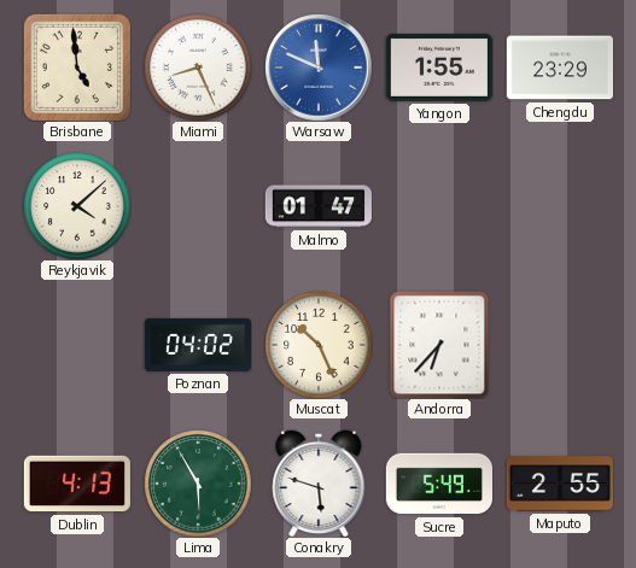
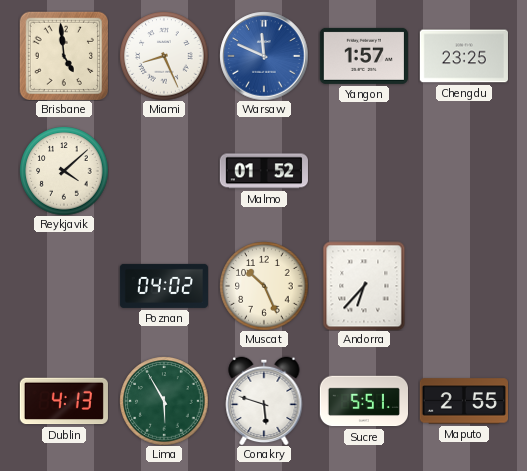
Yangon: 1:55 -> 1:57 (364, 56)
Chengdu: 23:29 -> 23:25 (464, 56)
Malmo: 01:47 -> 01:52 (264, 171)
Sucre: 5:49 -> 5:51 (363, 401)
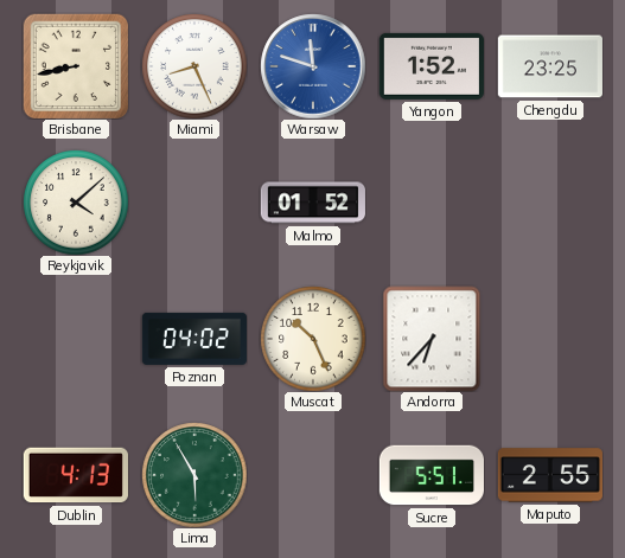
Brisbane: 4:59 -> 8:43 (75, 65)
Warsaw: 11:49 -> 11:48 (313, 66)
Yangon: 1:57 -> 1:52 (432, 66)
Conakry: 5:48 -> none (264, 401)
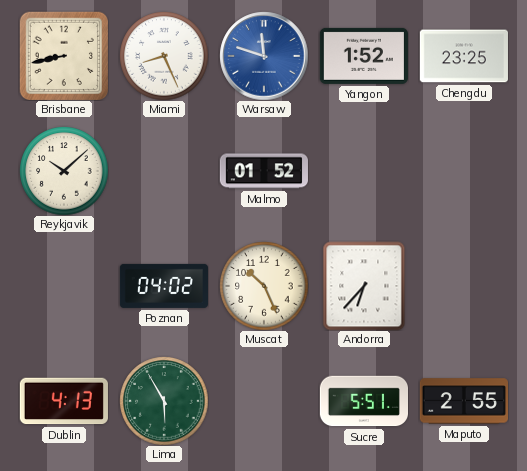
Reykjavik: 4:08 -> 10:08 (64, 171)
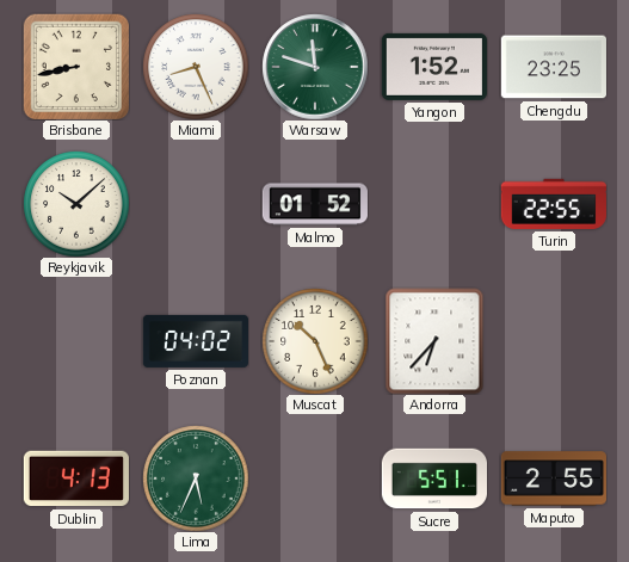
Warsaw dial: blue -> green (315, 67)
Turin: none -> 22:55 (554, 204)
Lima: 5:55 -> 5:34 (196, 478)
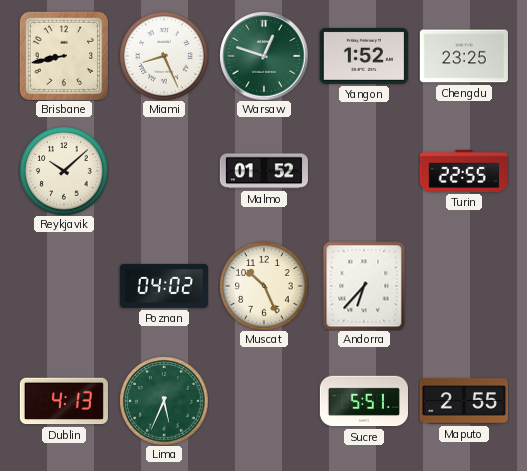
Warsaw: 11:48 -> 12:48 (264, 56)
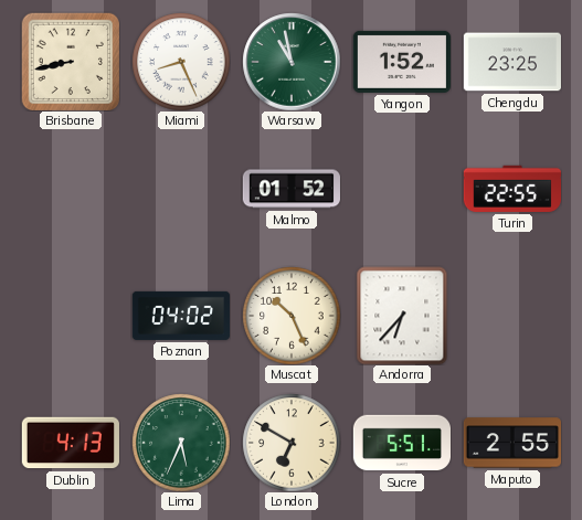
Warsaw: 12:48 -> 10:58 (292, 62)
Reykjavik: 10:08 -> none (64, 171)
London: none -> 6:50 (292, 443)
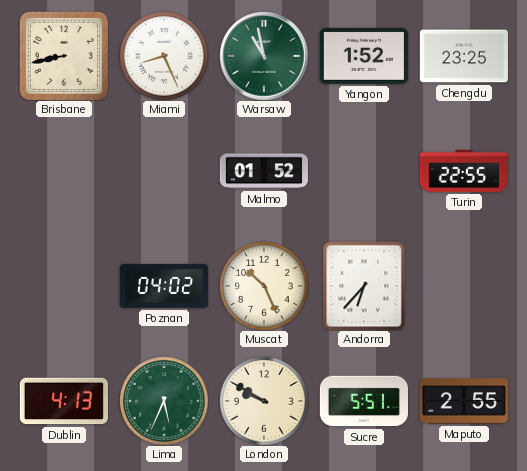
London: 6:50 -> 9:50 (264, 401)
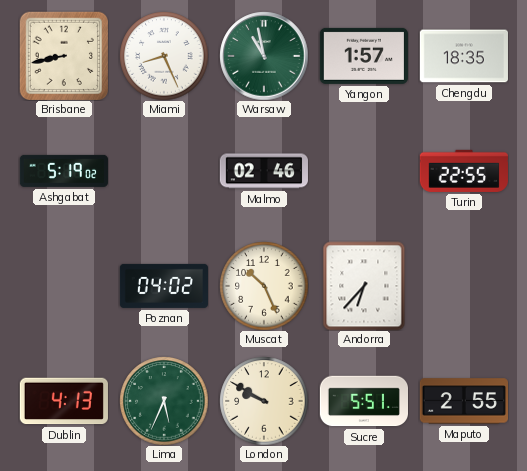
Yangon: 1:52 -> 1:57 (364, 56)
Chengdu: 23:25 -> 18:35 (464, 56)
Ashgabat: none -> 5:19 (64, 171)
Malmo: 01:52 -> 02:46 (264, 171)
